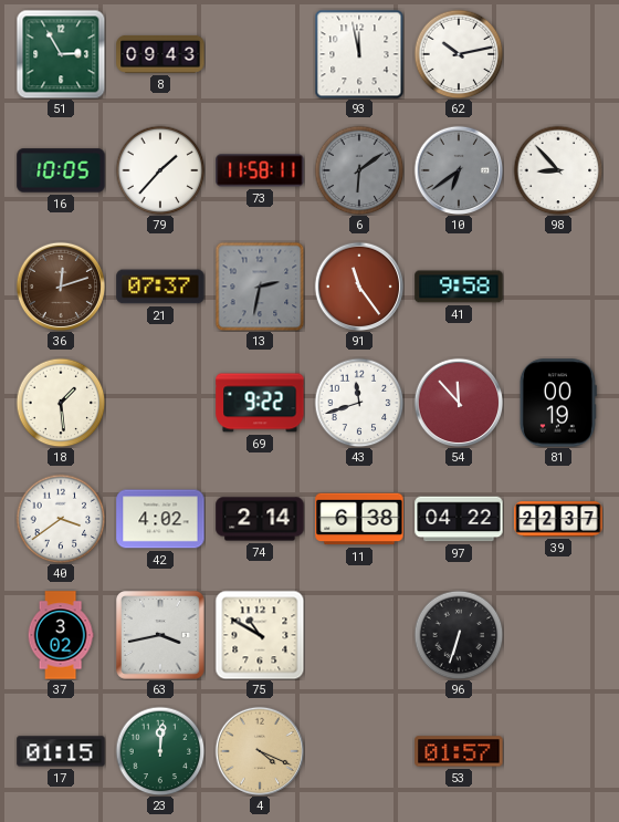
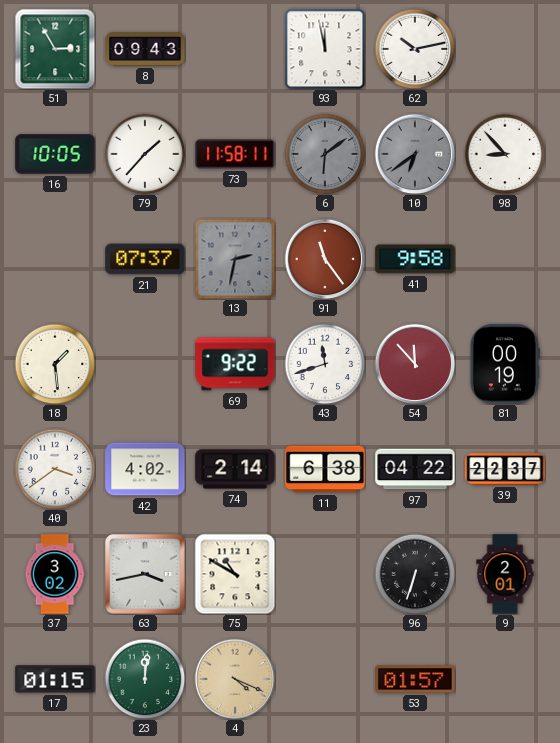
36: 12:12 -> none (61, 287)
9: none -> 2:01 (505, 574)
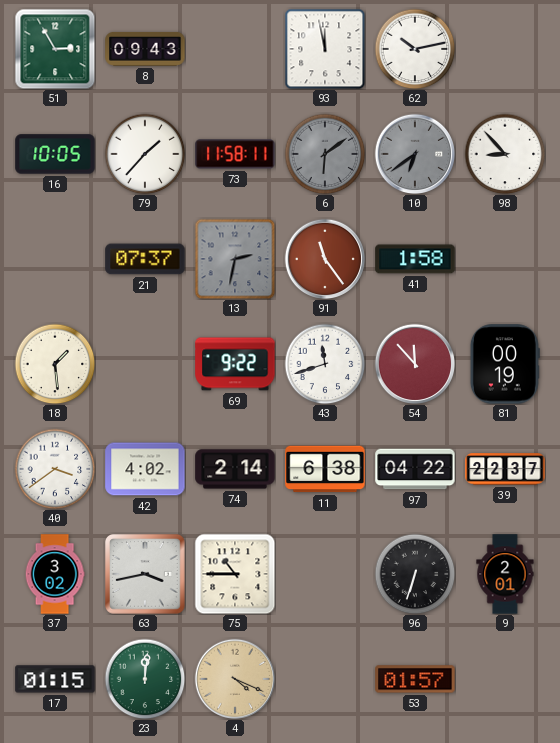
41: 9:58 -> 1:58 (415, 259)
75: 10:50 -> 10:45 (235, 574)
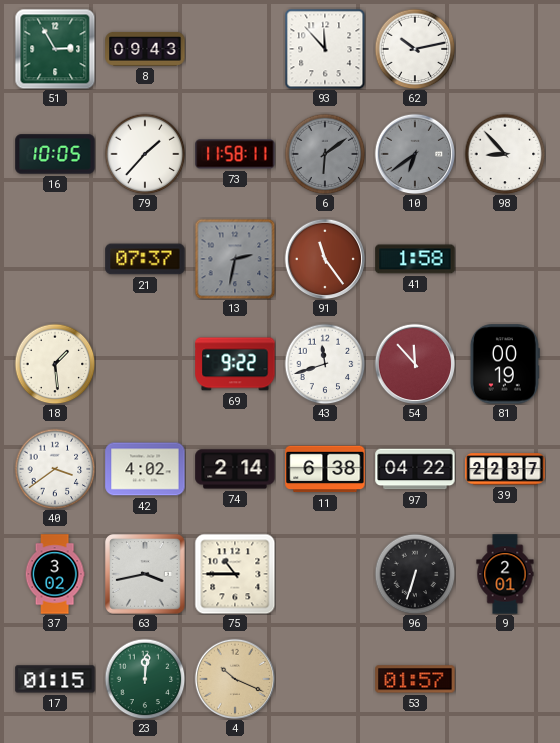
93: 11:58 -> 11:53 (325, 49)
4: 4:19 -> 10:19 (235, 679)
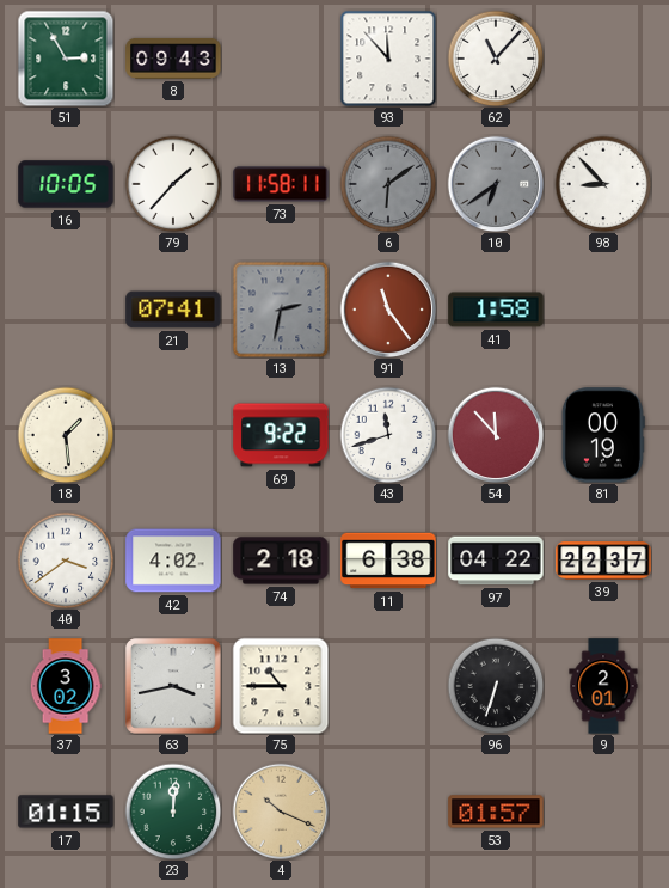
62: 10:13 -> 11:07 (496, 59)
21: 07:37 -> 07:41 (173, 310)
74: 2:14 -> 2:18 (281, 561)
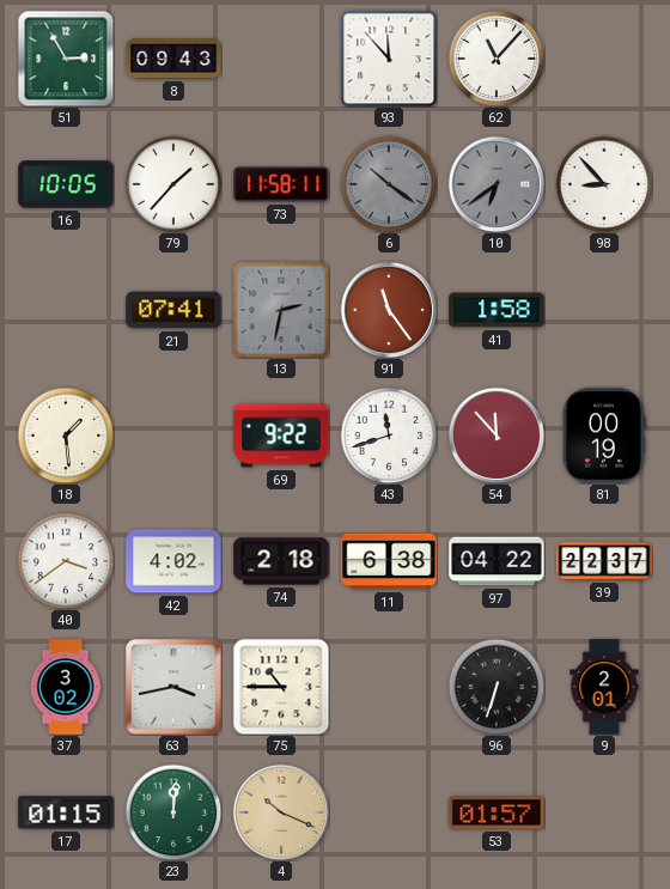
6: 6:09 -> 10:21 (389, 184)
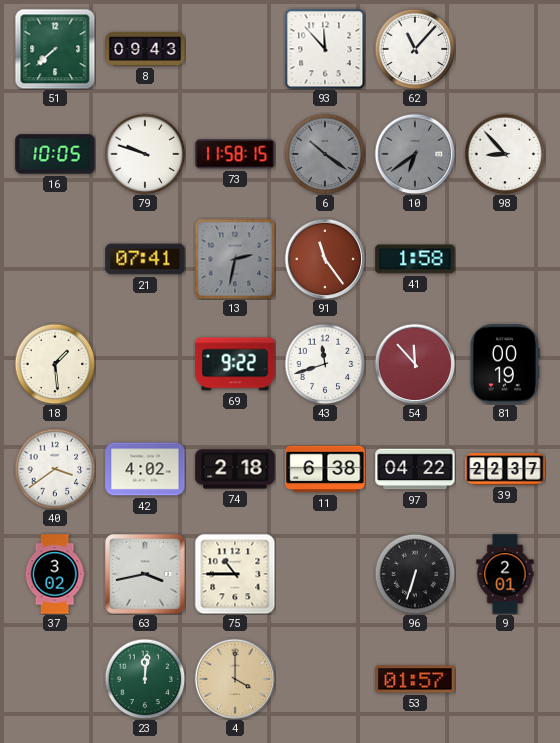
51: 2:55 -> 7:38 (55, 49)
79: 1:37 -> 9:48 (145, 154)
73: 11:58:11 -> 11:58:15 (235, 154)
17: 01:15 -> none (66, 812)
4: 10:19 -> 4:00 (235, 679)
